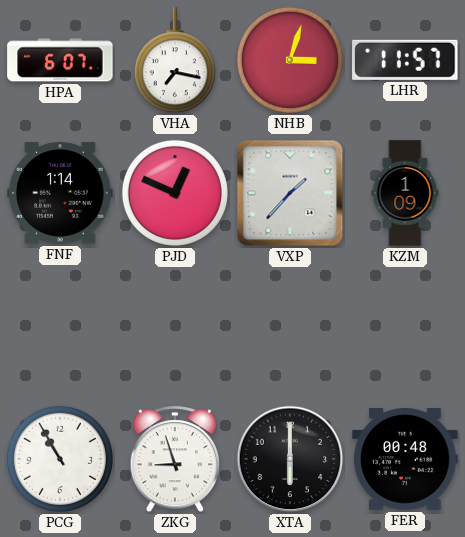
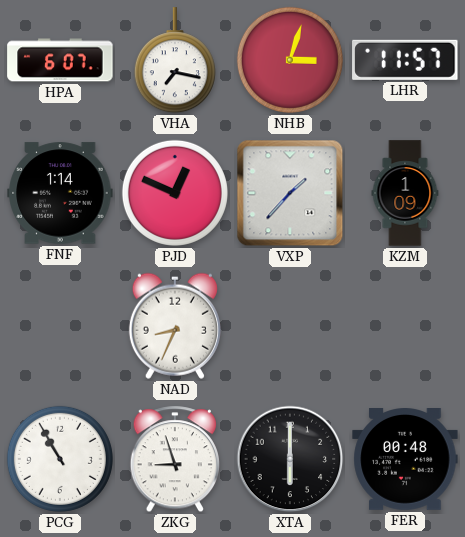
NAD: none -> 8:34 (175, 326)
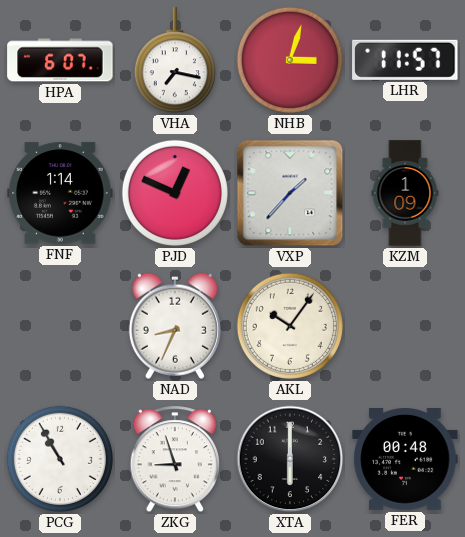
AKL: none -> 10:06 (290, 326)
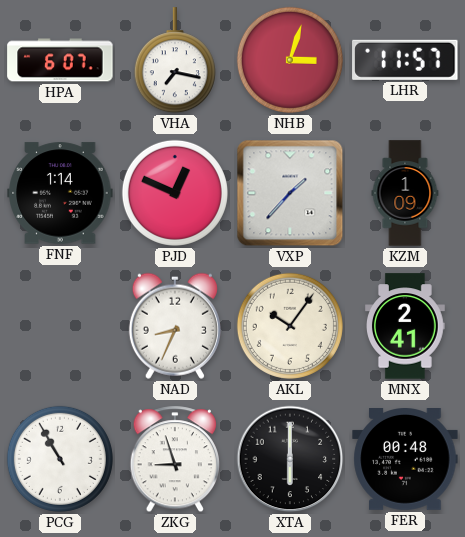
MNX: none -> 2:41 (406, 326)
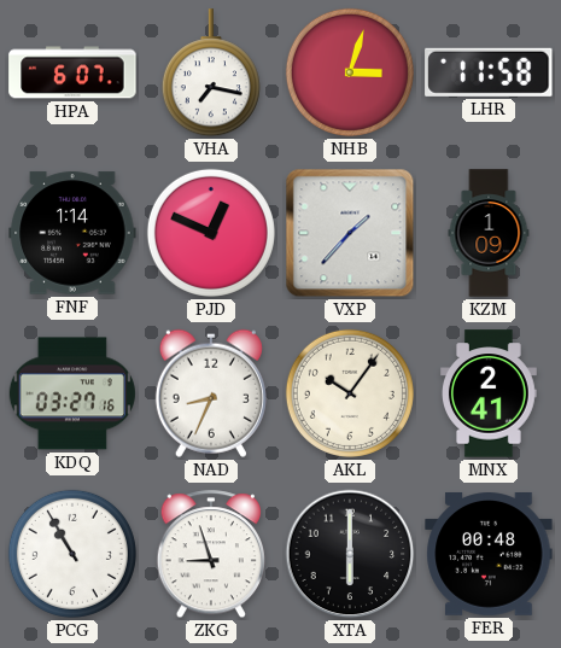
LHR: 11:57 -> 11:58 (489, 72)
KDQ: none -> 03:27 (72, 393)
